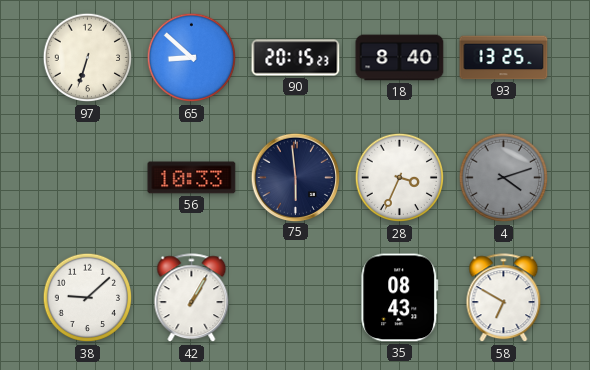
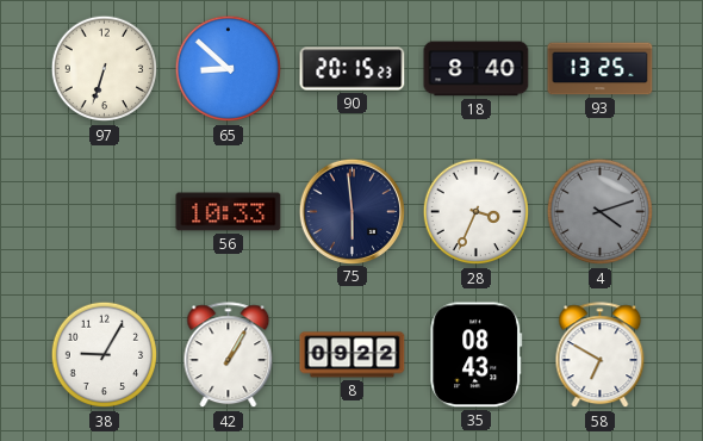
38: 9:08 -> 9:05 (105, 355)
8: none -> 09:22 (353, 355)
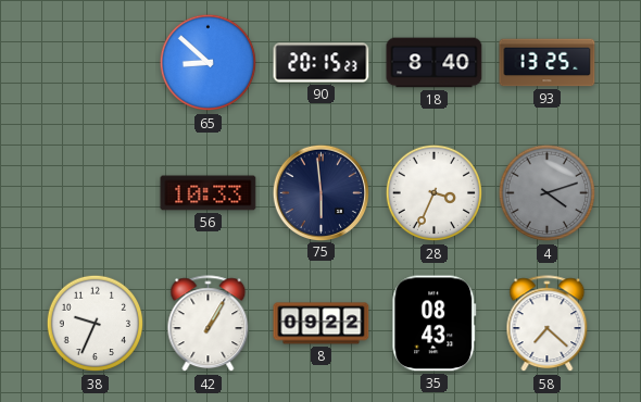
97: 6:33 -> none (105, 69)
38: 9:05 -> 9:34 (96, 324)
58: 6:50 -> 7:22 (548, 324)
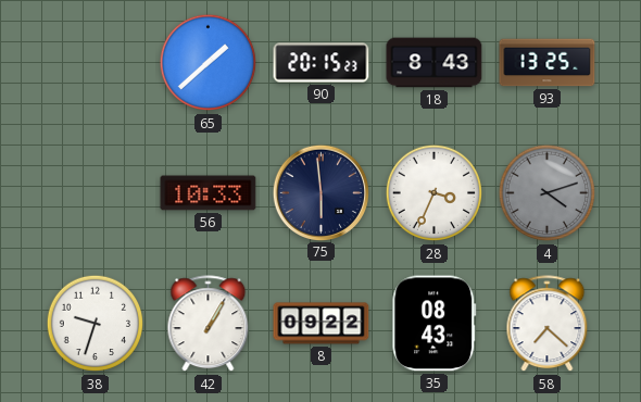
65: 8:52 -> 1:38 (209, 63)
18: 8:40 -> 8:43 (435, 63)
38: 9:34 -> 9:33 (96, 324)
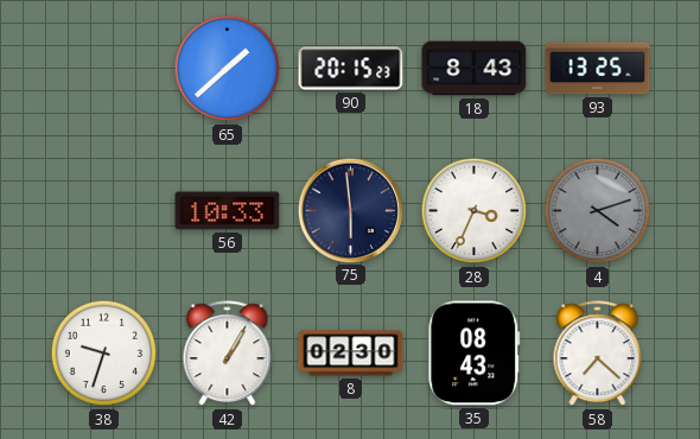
8: 09:22 -> 02:30 (351, 354)
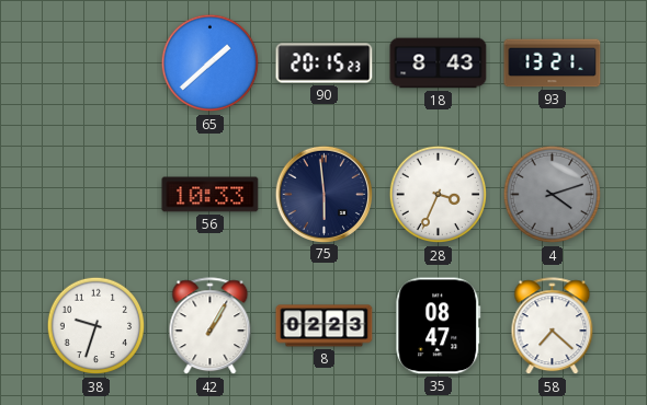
93: 13:25 -> 13:21 (553, 63)
8: 02:30 -> 02:23 (325, 326)
35: 08:43 -> 08:47 (439, 326)
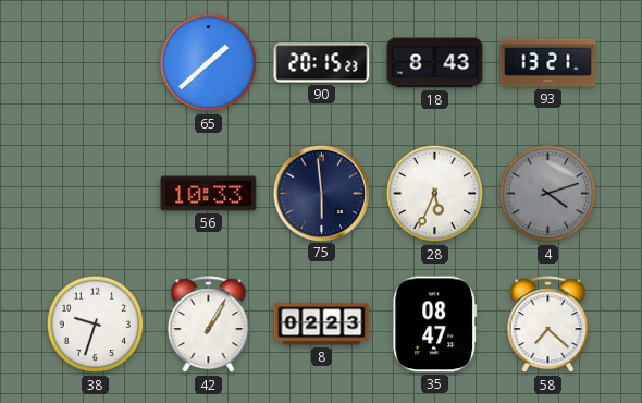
28: 3:34 -> 5:34 (435, 194)
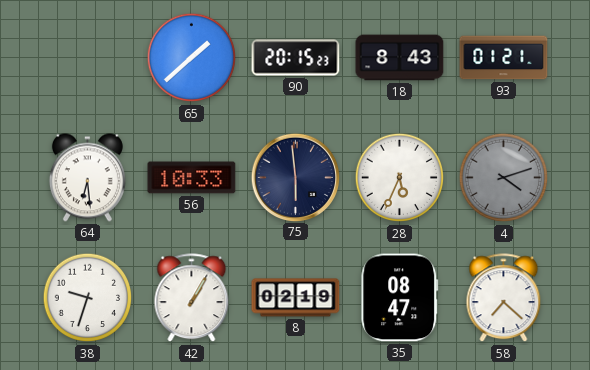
93: 13:21 -> 01:21 (504, 58)
64: none -> 6:29 (87, 178)
8: 02:23 -> 02:19 (296, 298)
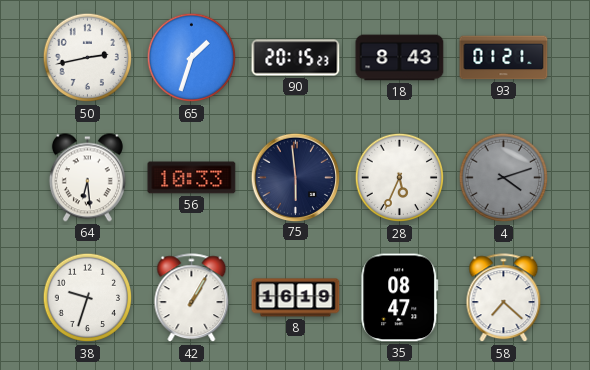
50: none -> 2:43 (88, 58)
65: 1:38 -> 1:33 (192, 58)
8: 02:19 -> 16:19 (296, 298)
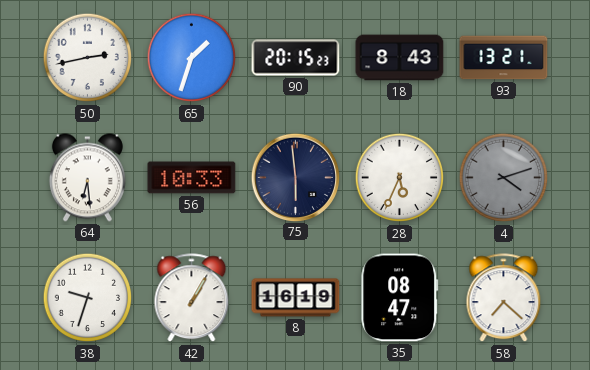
93: 01:21 -> 13:21 (504, 58)
